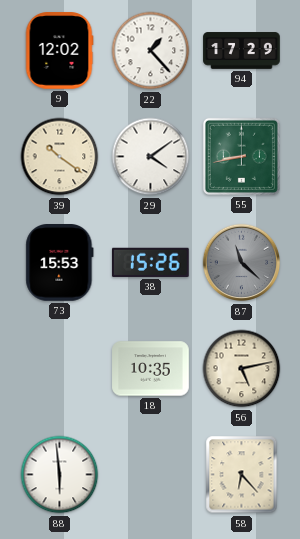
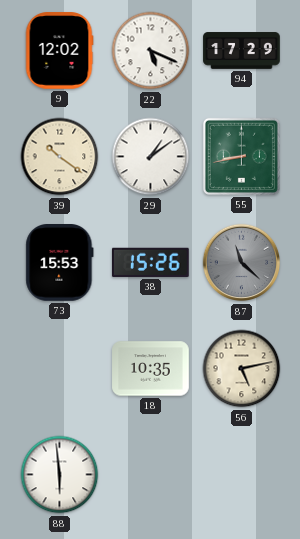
22: 1:23 -> 5:19 (151, 51)
29: 4:09 -> 1:09 (151, 157)
58: 6:23 -> none (242, 475)
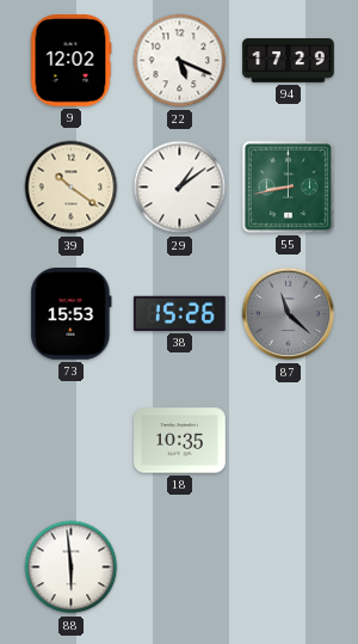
56: 5:13 -> none (242, 369)
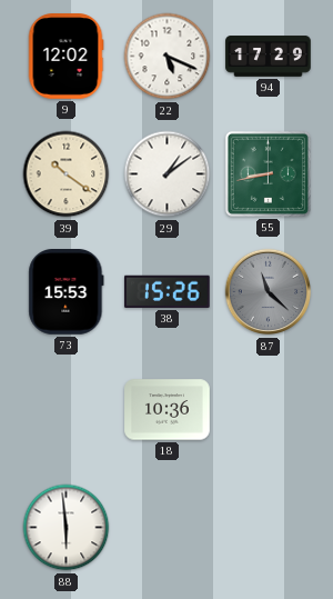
18: 10:35 -> 10:36 (168, 410)
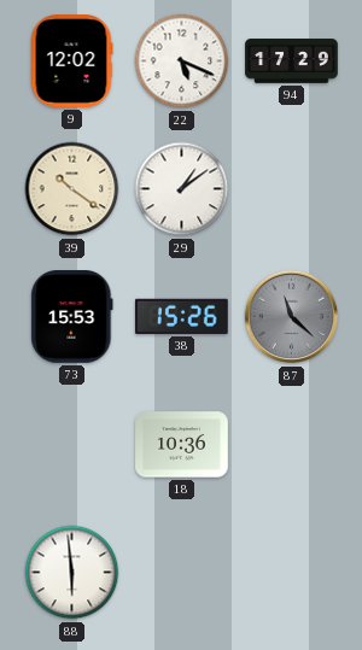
55: 8:43 -> none (268, 173)
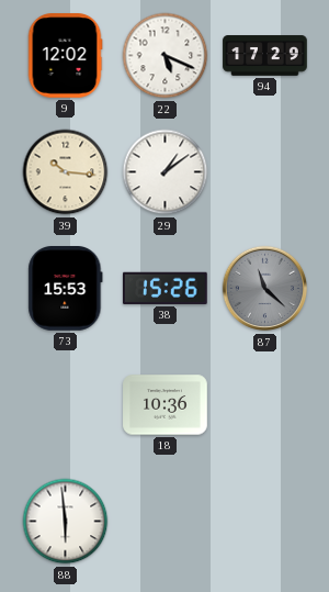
39: 10:21 -> 10:16 (66, 172)
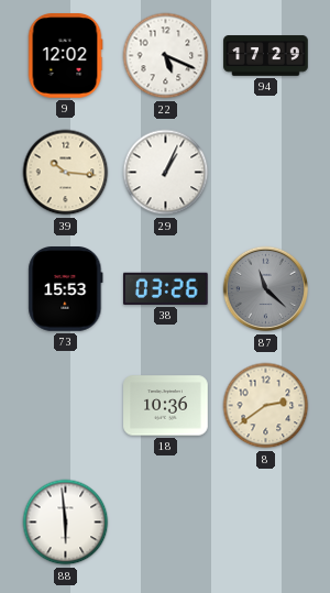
29: 1:09 -> 1:04 (166, 173)
38: 15:26 -> 03:26 (165, 288)
8: none -> 2:39 (266, 406)
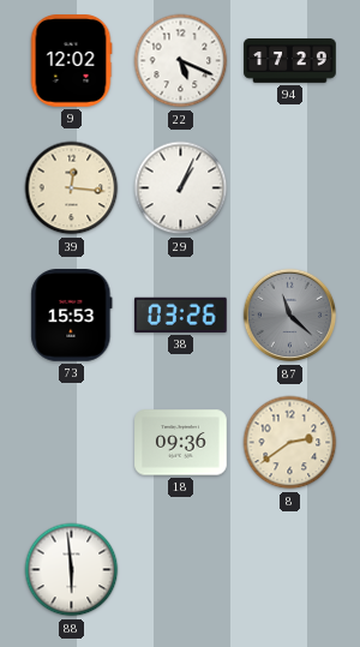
39: 10:16 -> 12:16 (72, 188)
18: 10:36 -> 09:36 (181, 443)
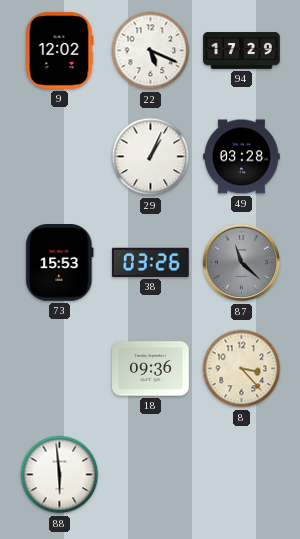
39: 12:16 -> none (72, 188)
49: none -> 03:28 (242, 157)
8: 2:39 -> 3:23 (242, 369)
